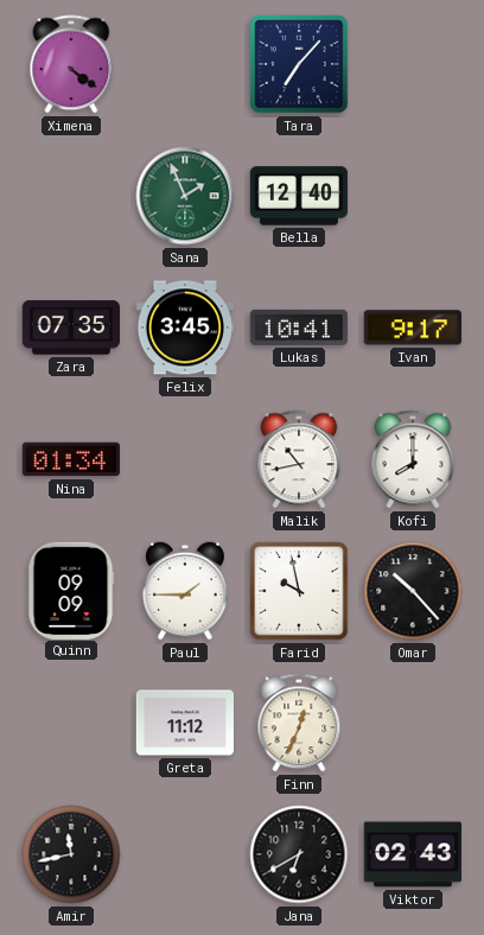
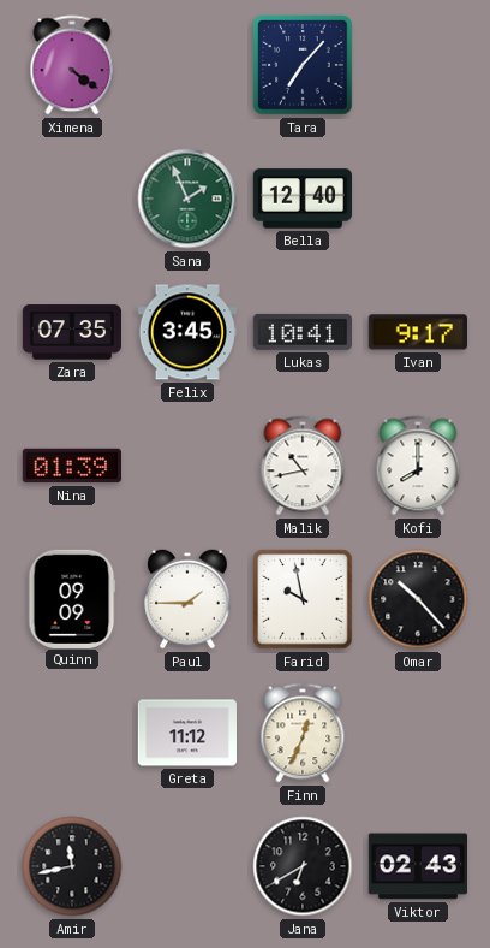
Nina: 01:34 -> 01:39 (72, 466)
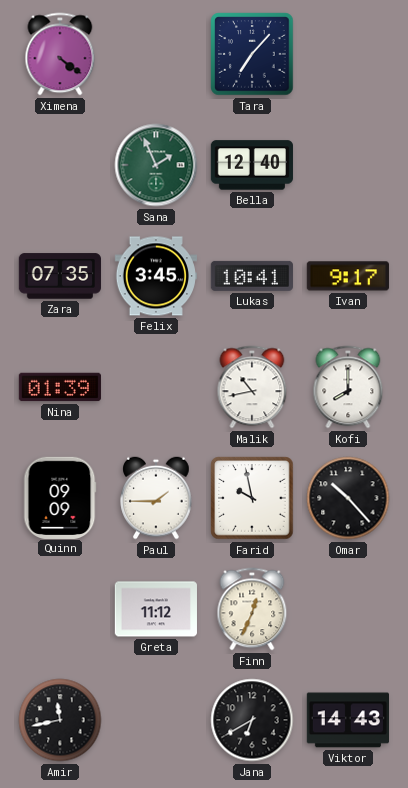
Viktor: 02:43 -> 14:43 (347, 720)
